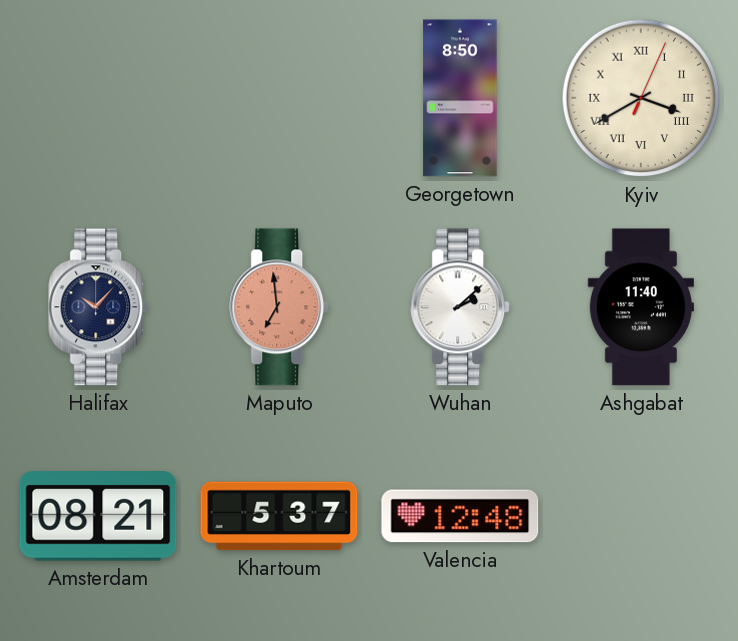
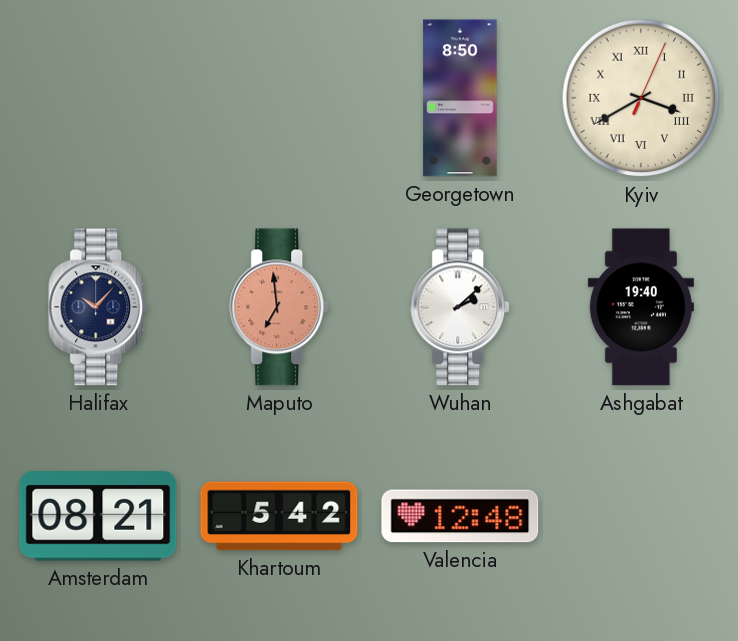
Ashgabat: 11:40 -> 19:40 (641, 307)
Khartoum: 5:37 -> 5:42 (279, 516)
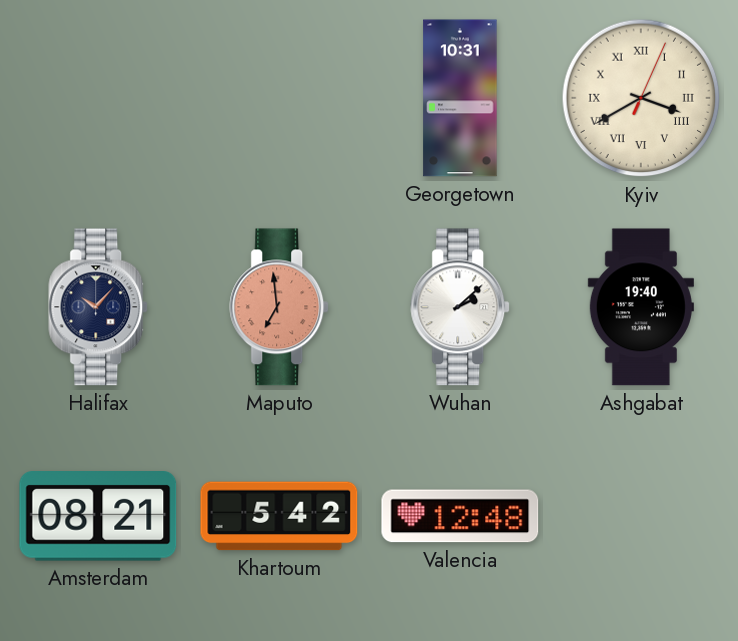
Georgetown: 8:50 -> 10:31 (460, 98)
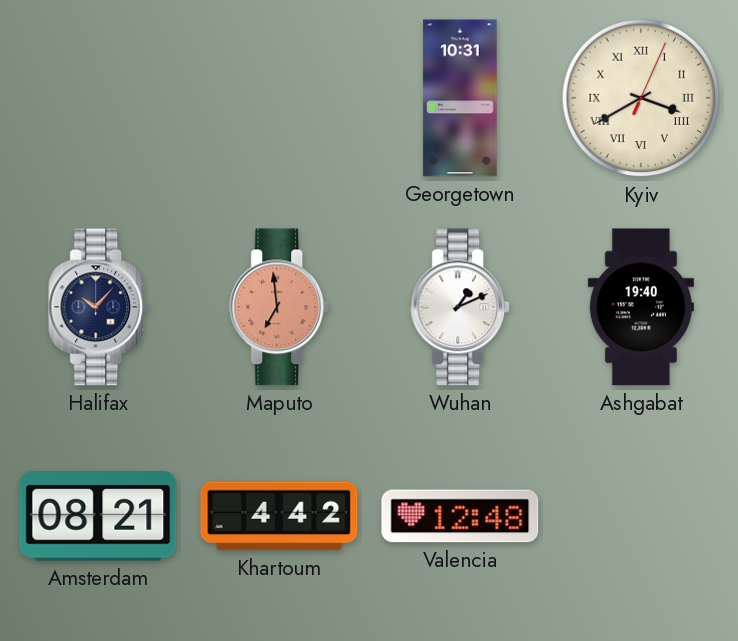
Wuhan: 2:08 -> 1:11 (461, 307)
Khartoum: 5:42 -> 4:42 (279, 516)
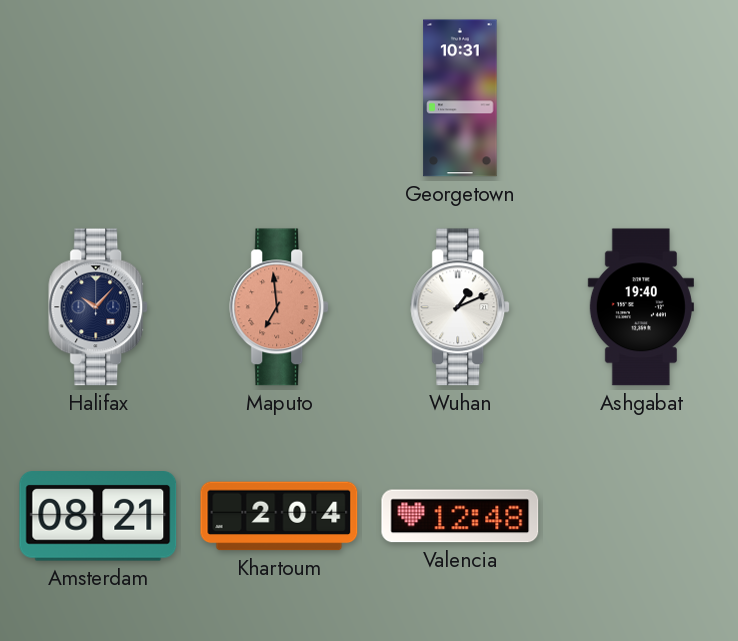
Kyiv: 3:40 -> none (641, 98)
Khartoum: 4:42 -> 2:04 (279, 516)
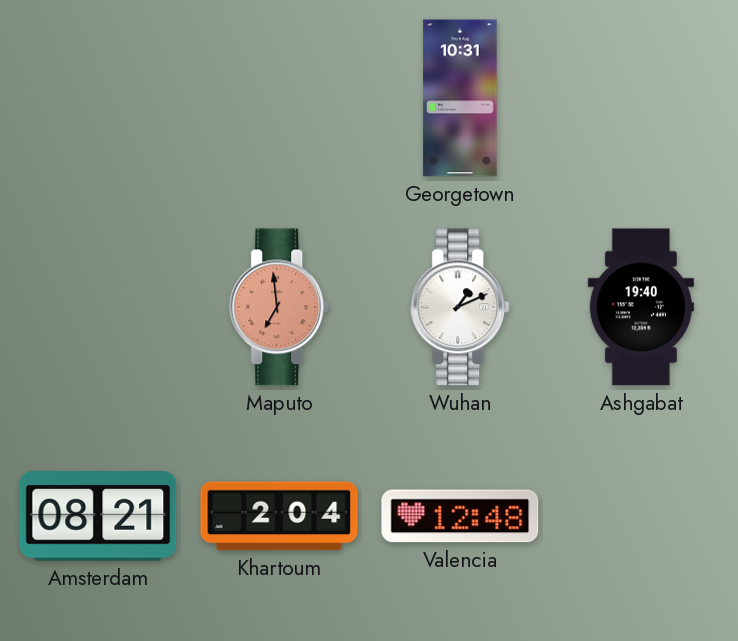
Halifax: 10:07 -> none (99, 307)
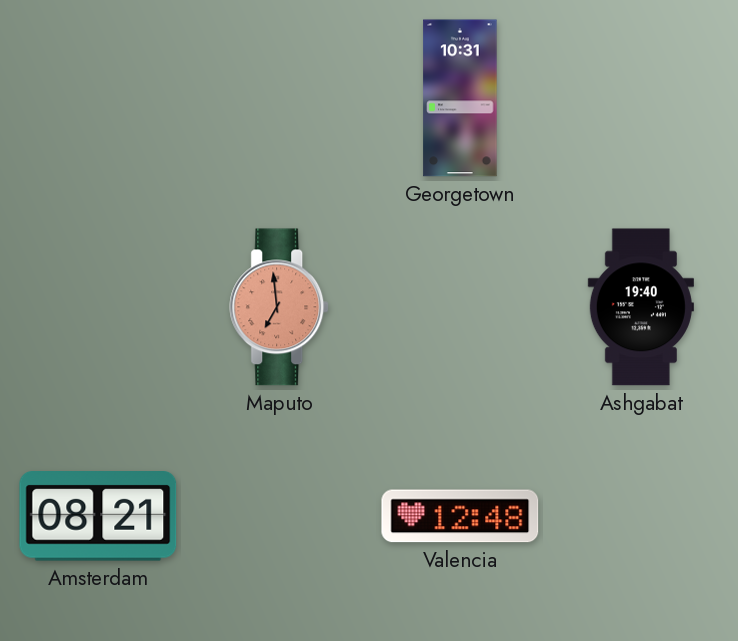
Wuhan: 1:11 -> none (461, 307)
Khartoum: 2:04 -> none (279, 516)
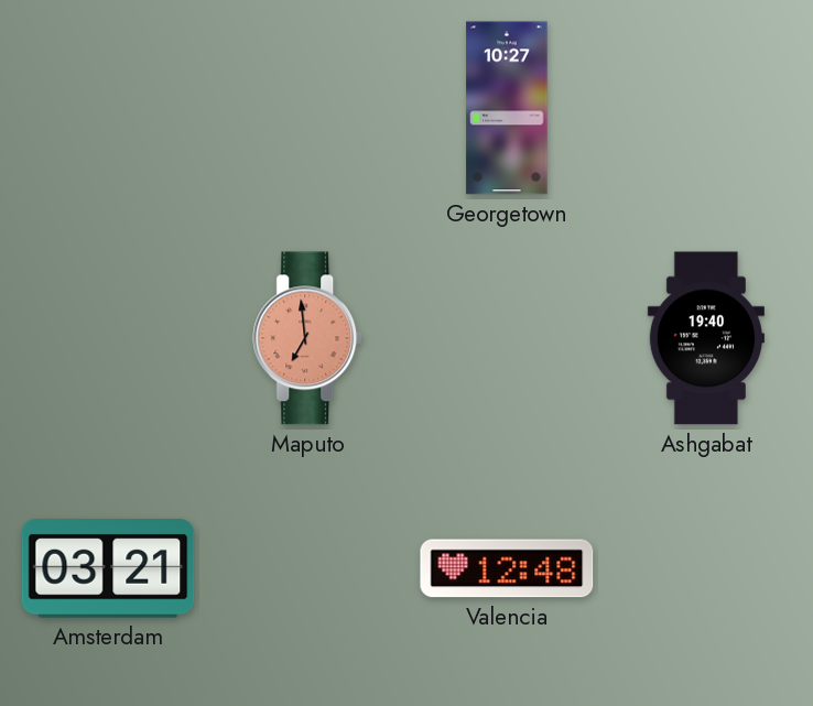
Georgetown: 10:31 -> 10:27 (507, 108)
Amsterdam: 08:21 -> 03:21 (108, 569)
